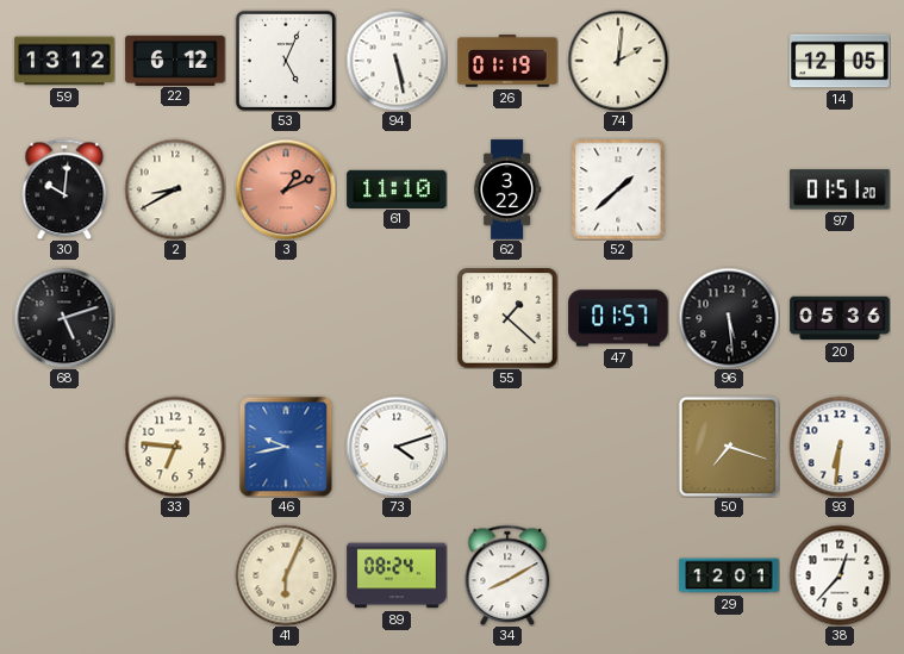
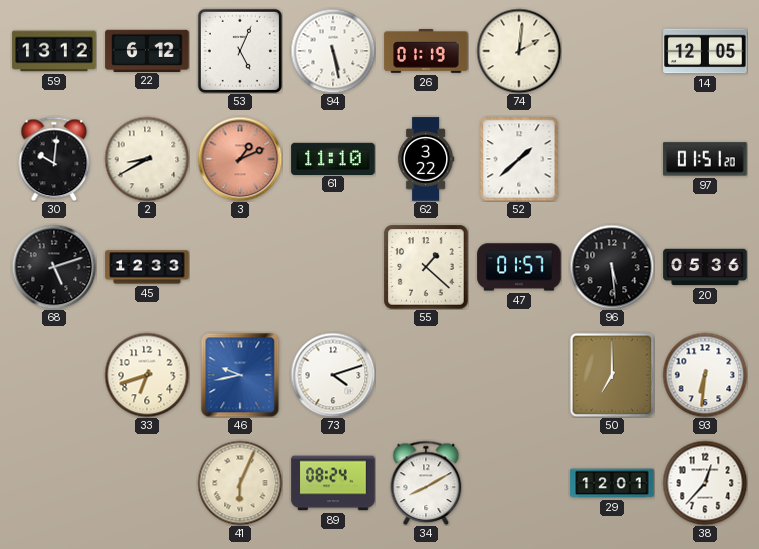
45: none -> 12:33 (147, 267)
33: 6:46 -> 6:42 (147, 375)
50: 7:18 -> 7:00 (612, 375)
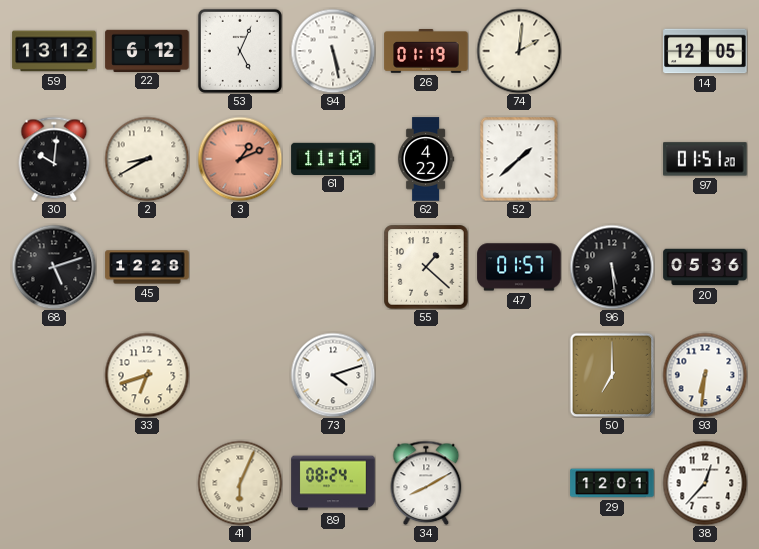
62: 3:22 -> 4:22 (426, 159)
45: 12:33 -> 12:28 (147, 267)
46: 9:43 -> none (240, 375)
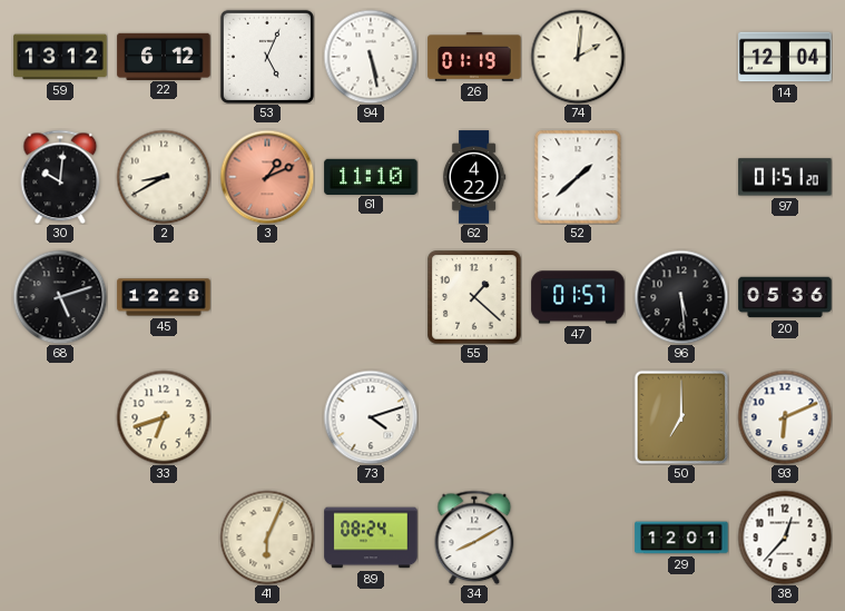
14: 12:05 -> 12:04 (785, 57)
93: 6:31 -> 6:11 (785, 417)
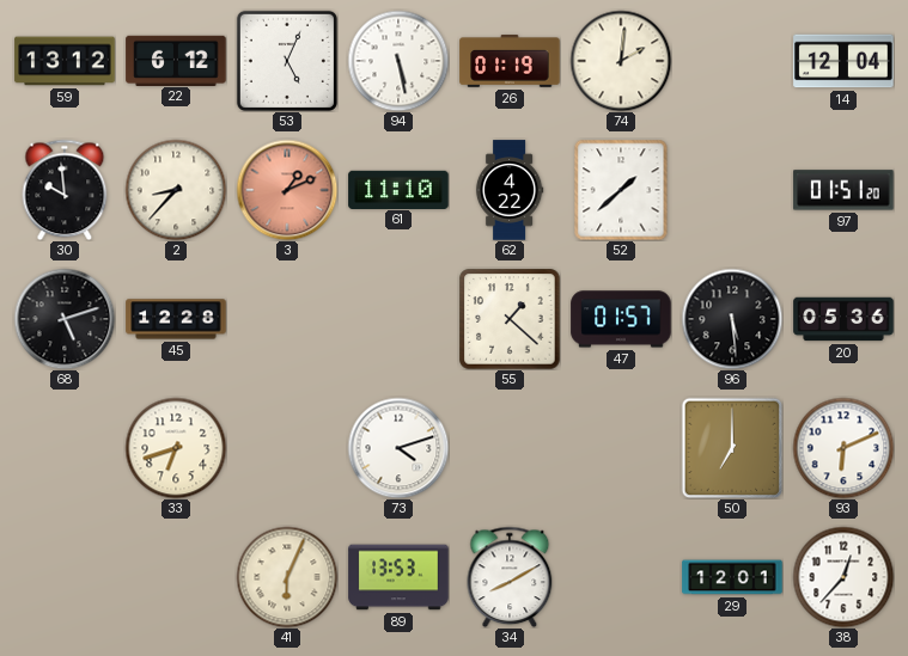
30: 10:01 -> 9:59 (65, 190)
2: 8:40 -> 8:37 (176, 190)
89: 08:24 -> 13:53 (398, 577)
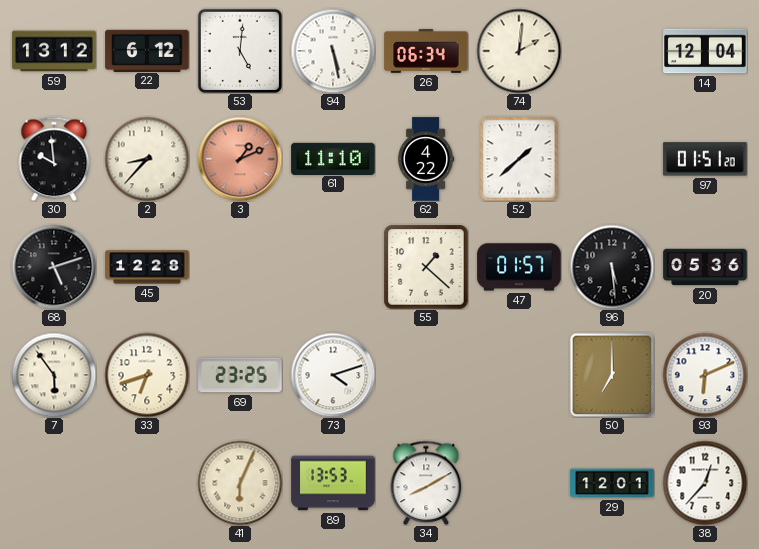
53: 5:04 -> 5:01 (240, 51)
26: 01:19 -> 06:34 (426, 52)
7: none -> 5:54 (54, 375)
69: none -> 23:25 (240, 375)
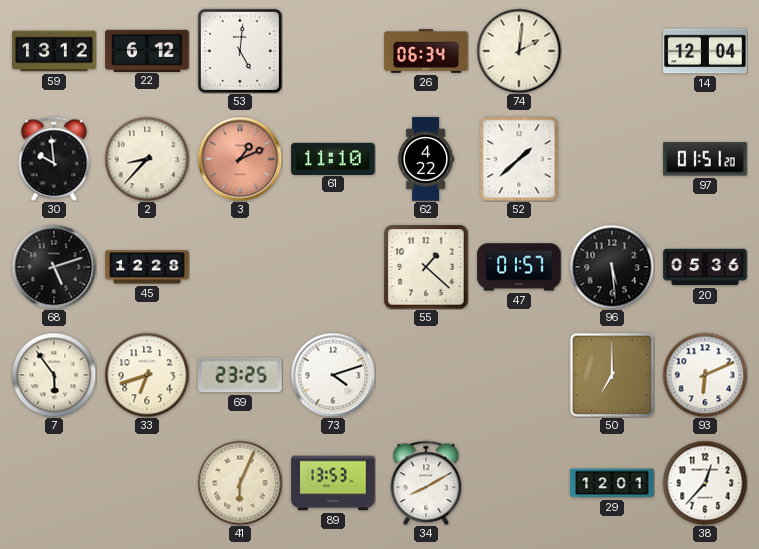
94: 5:28 -> none (333, 51)
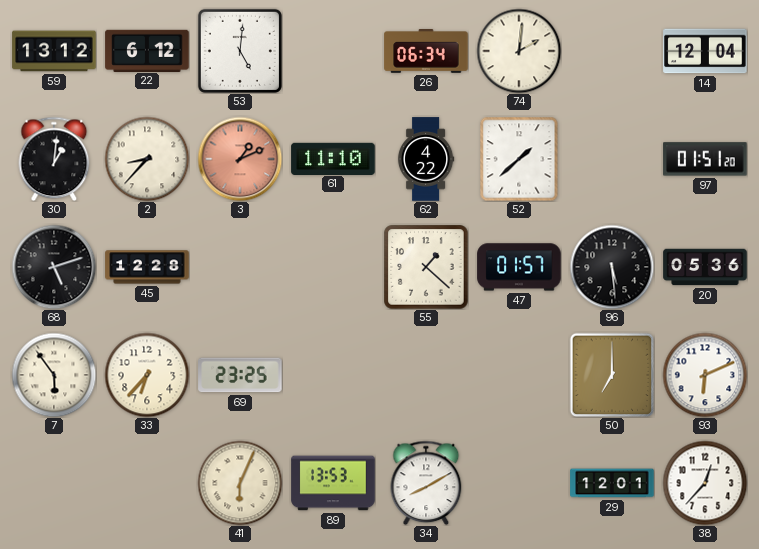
30: 9:59 -> 1:01 (54, 159)
33: 6:42 -> 6:37 (147, 375)
73: 4:12 -> none (333, 375)
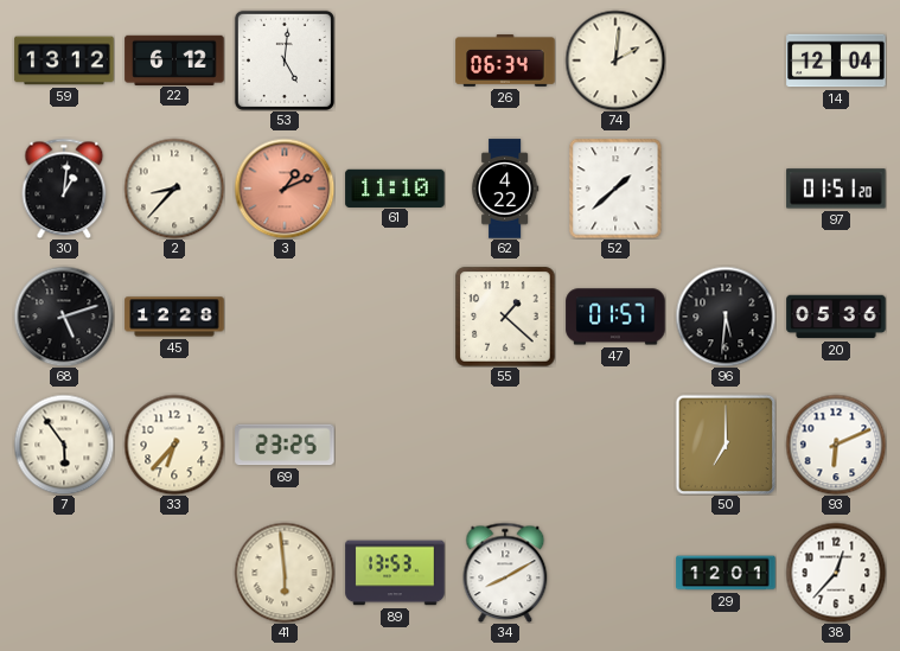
96: 5:29 -> 5:31 (726, 317)
41: 6:04 -> 5:59 (285, 573)
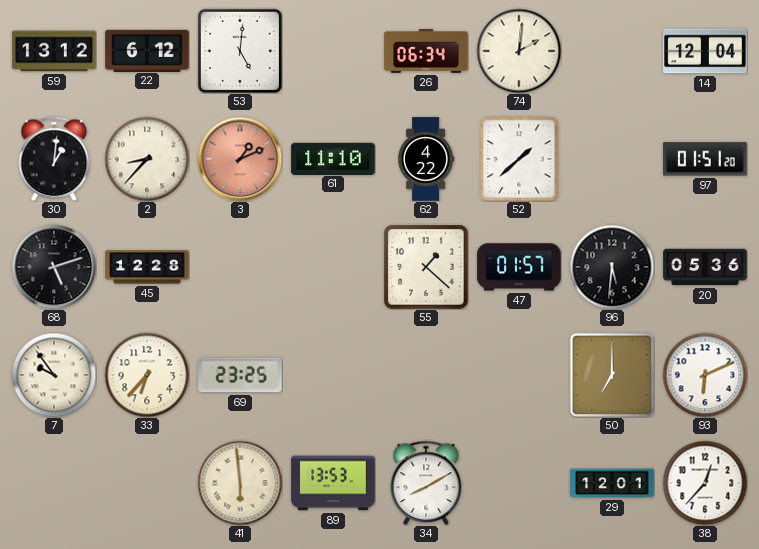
7: 5:54 -> 9:54 (54, 375)
